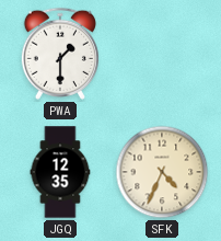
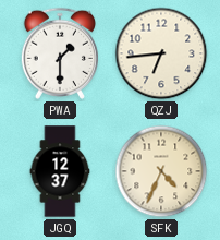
QZJ: none -> 6:44 (161, 53)
JGQ: 12:35 -> 12:37 (60, 171)
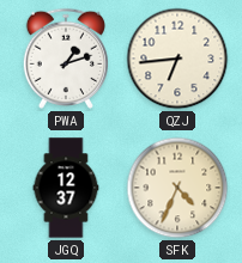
PWA: 1:30 -> 1:12 (65, 59)
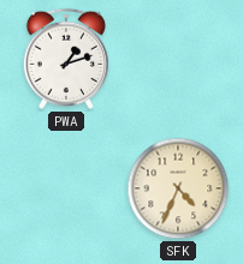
QZJ: 6:44 -> none (177, 59)
JGQ: 12:37 -> none (66, 188)
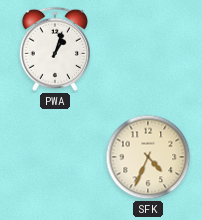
PWA: 1:12 -> 1:03 (54, 49)
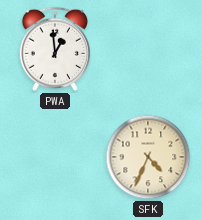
PWA: 1:03 -> 12:59 (54, 49)
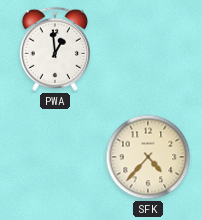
SFK: 4:34 -> 4:37 (148, 157)
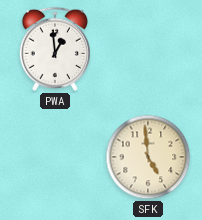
SFK: 4:37 -> 4:59 (148, 157)
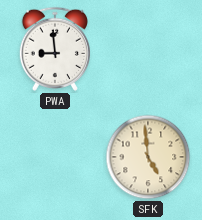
PWA: 12:59 -> 8:59 (54, 49)
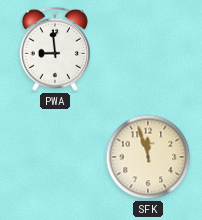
SFK: 4:59 -> 11:57 (148, 157)
